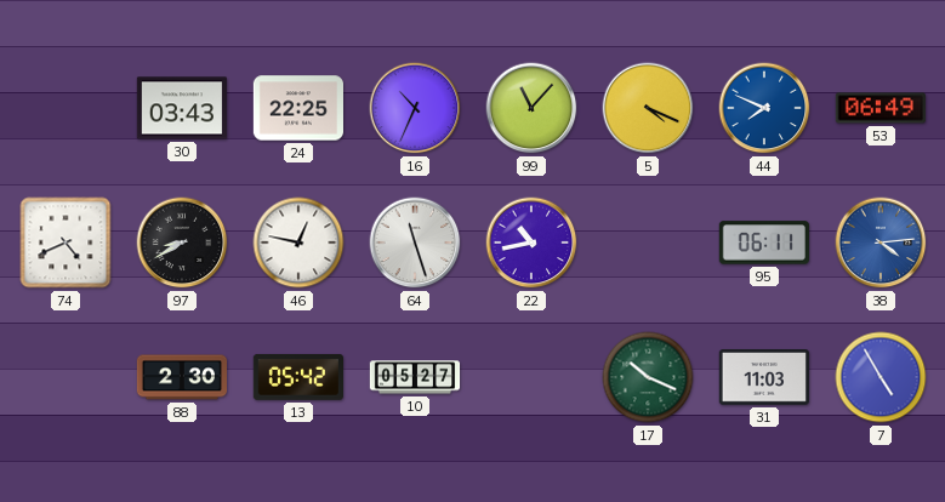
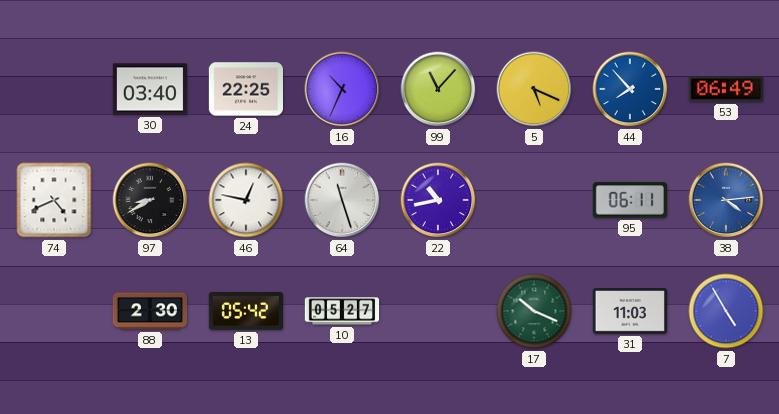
30: 03:43 -> 03:40 (149, 89)
5: 4:19 -> 5:19 (534, 89)
44: 7:49 -> 7:53 (630, 89)
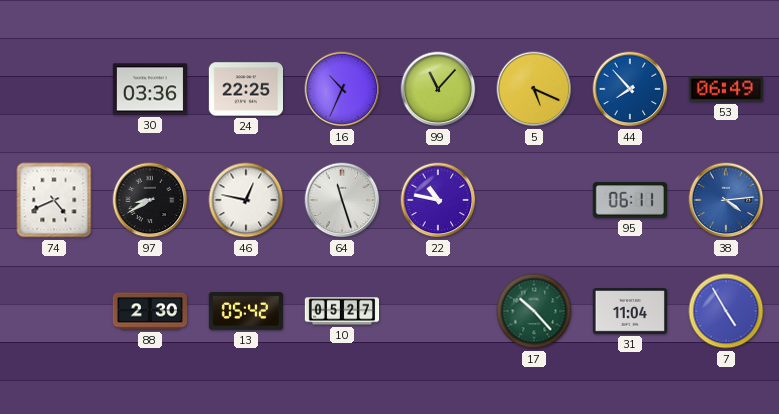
30: 03:40 -> 03:36 (149, 89)
22: 10:43 -> 10:47 (438, 200)
17: 10:19 -> 10:23 (534, 311)
31: 11:03 -> 11:04 (629, 311)
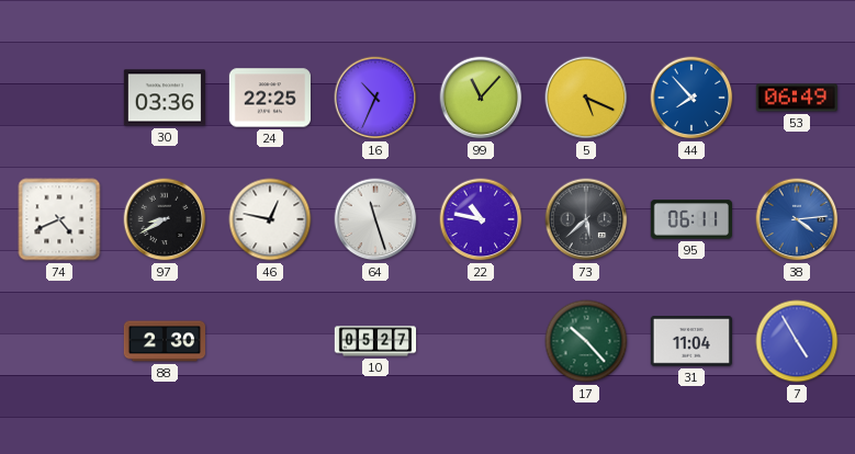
73: none -> 5:38 (586, 219)
13: 05:42 -> none (245, 311)
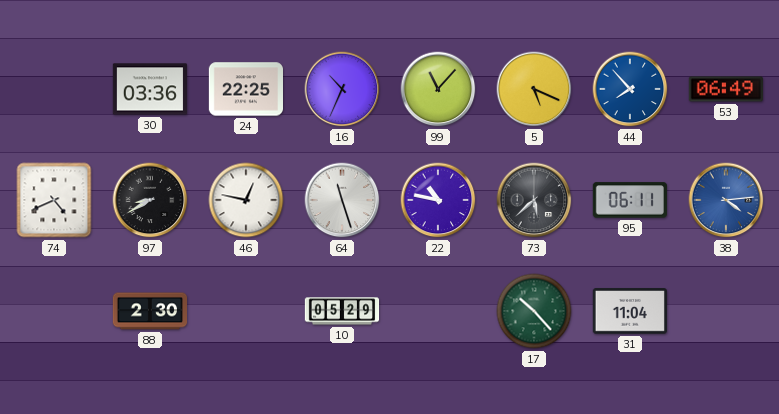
10: 05:27 -> 05:29 (342, 311)
7: 4:55 -> none (797, 341)
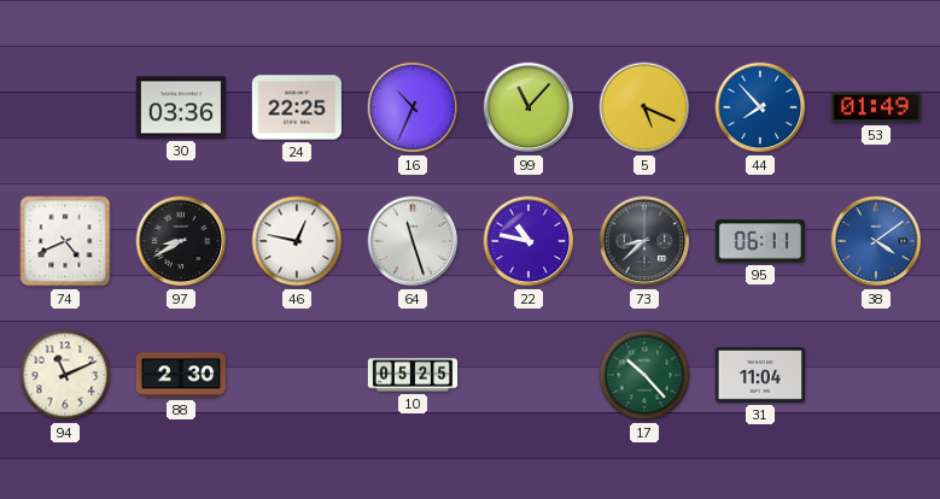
53: 06:49 -> 01:49 (875, 107)
73: 5:38 -> 8:38 (644, 241)
38: 4:14 -> 4:09 (876, 241)
94: none -> 11:11 (65, 375)
10: 05:29 -> 05:25 (413, 375)
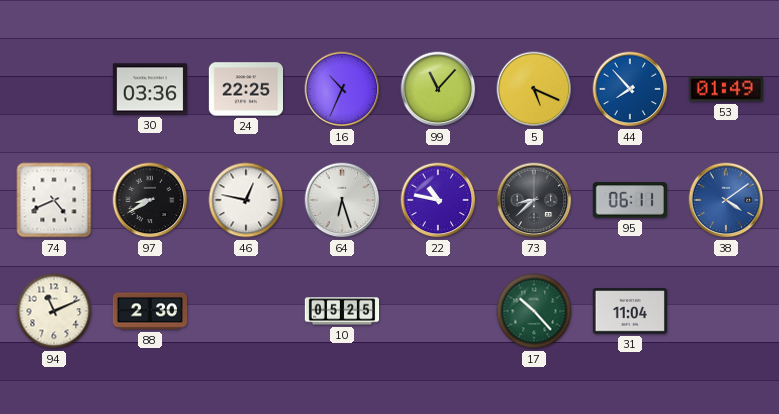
64: 11:27 -> 6:27 (342, 200)
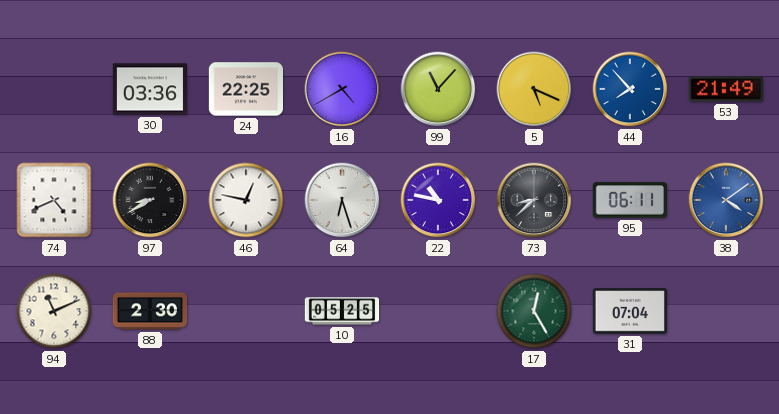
16: 10:34 -> 4:40 (342, 89)
53: 01:49 -> 21:49 (725, 89)
17: 10:23 -> 12:25 (534, 311)
31: 11:04 -> 07:04 (629, 311)
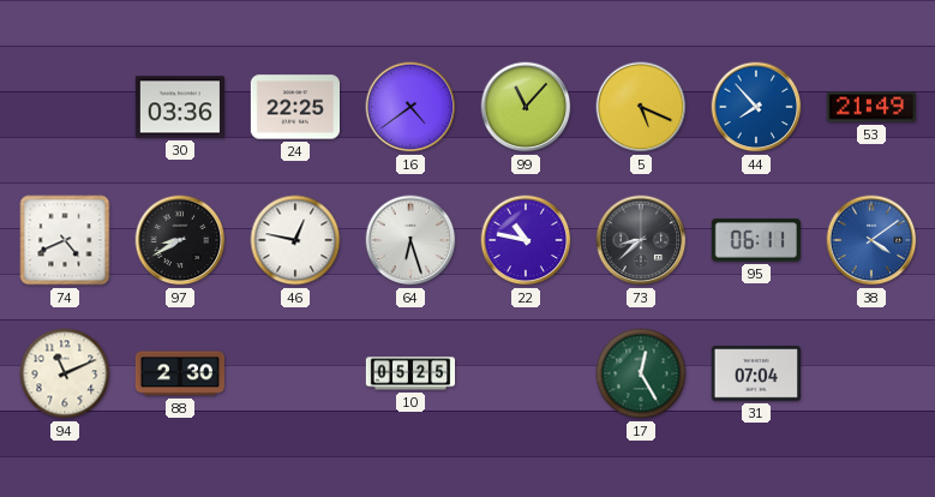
16: 4:40 -> 4:39 (410, 107)
